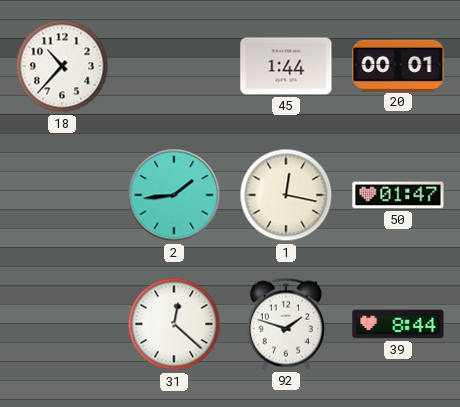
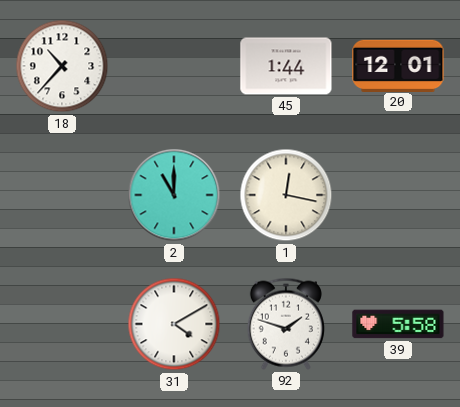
20: 00:01 -> 12:01 (398, 65)
2: 1:44 -> 11:00 (174, 195)
50: 01:47 -> none (398, 195)
31: 12:22 -> 4:10 (174, 324)
39: 8:44 -> 5:58 (398, 324)
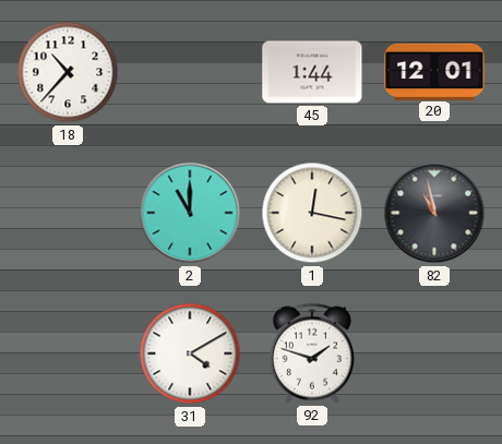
82: none -> 10:58 (434, 213)
39: 5:58 -> none (398, 324)
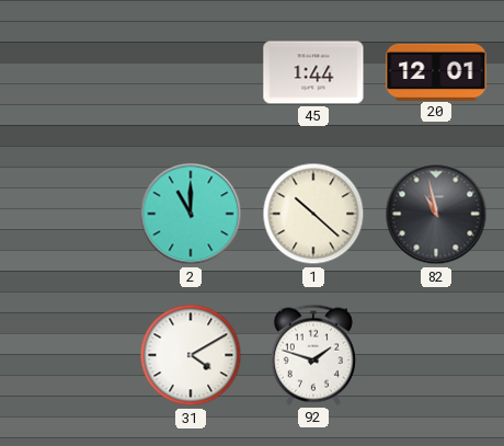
18: 10:37 -> none (68, 72)
1: 12:17 -> 10:22 (313, 214)
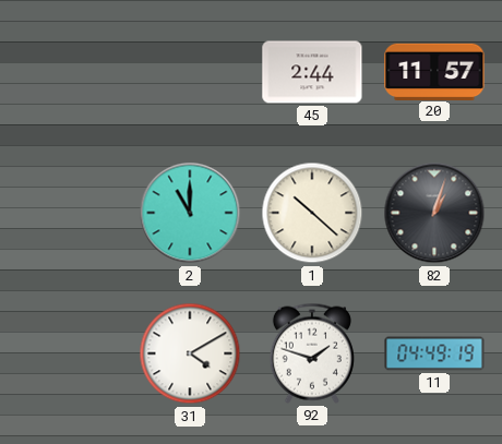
45: 1:44 -> 2:44 (312, 72)
20: 12:01 -> 11:57 (434, 71)
82: 10:58 -> 1:03 (434, 213)
11: none -> 04:49 (434, 353)
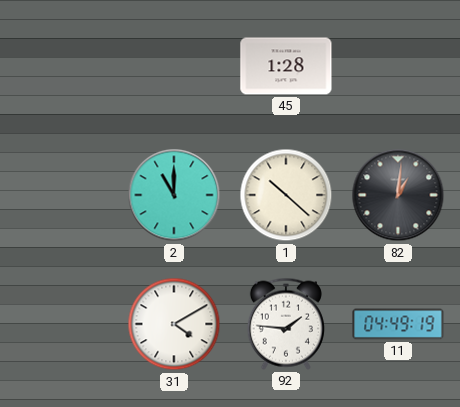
45: 2:44 -> 1:28 (286, 66)
20: 11:57 -> none (434, 71)
82: 1:03 -> 1:01 (398, 195)
92: 1:48 -> 1:46 (286, 324)
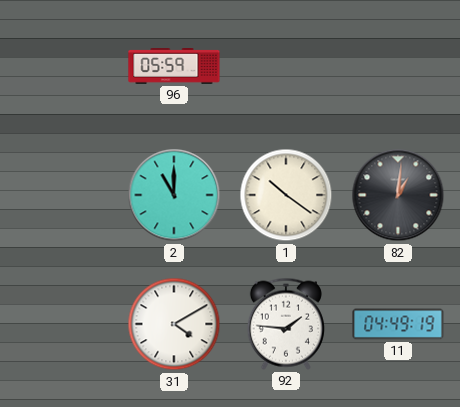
96: none -> 05:59 (174, 67)
45: 1:28 -> none (286, 66)
1: 10:22 -> 10:21 (286, 195)
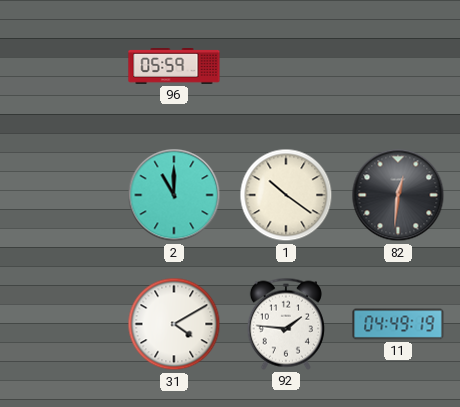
82: 1:01 -> 12:31 (398, 195)
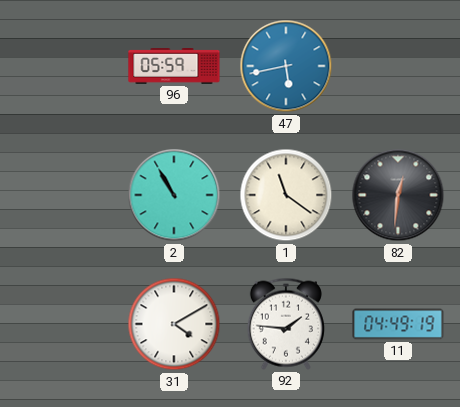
47: none -> 5:43 (286, 66)
2: 11:00 -> 10:55 (174, 195)
1: 10:21 -> 11:21 (286, 195)
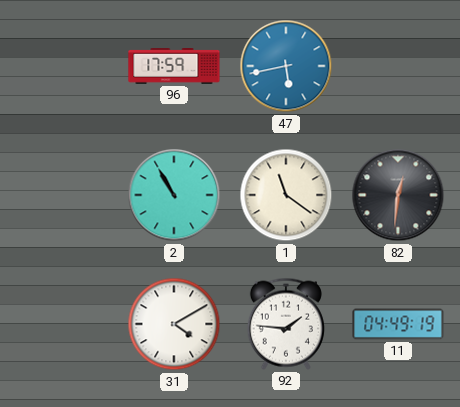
96: 05:59 -> 17:59 (174, 67)
